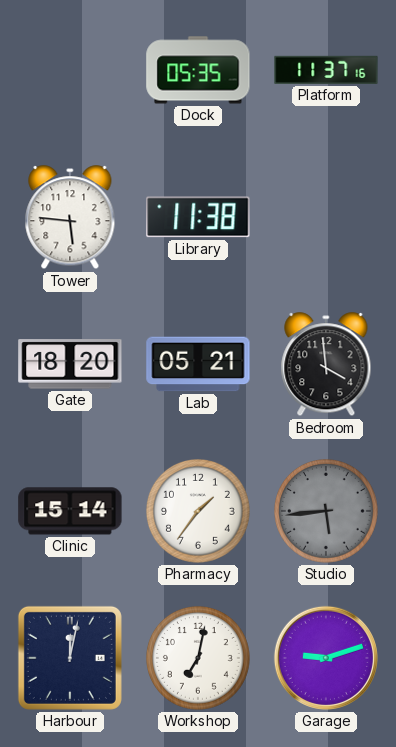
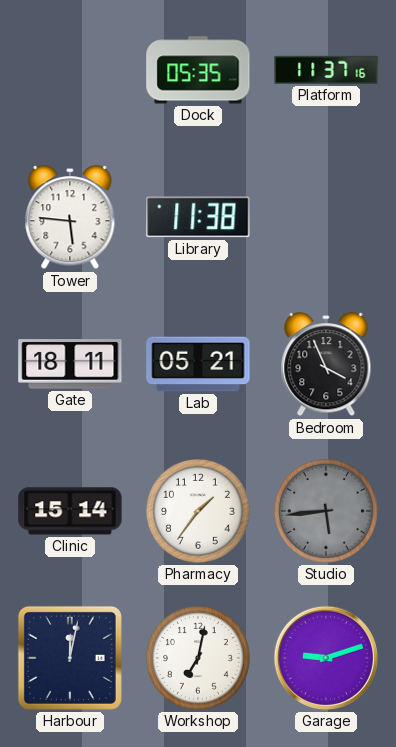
Gate: 18:20 -> 18:11 (70, 364)
Bedroom: 3:59 -> 3:56 (326, 365)
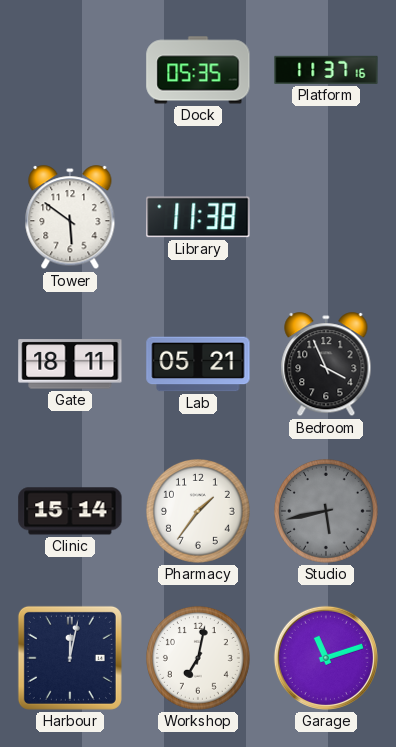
Tower: 5:46 -> 5:51 (70, 218)
Studio: 5:44 -> 5:43 (327, 512)
Garage: 9:12 -> 11:12 (326, 658)
